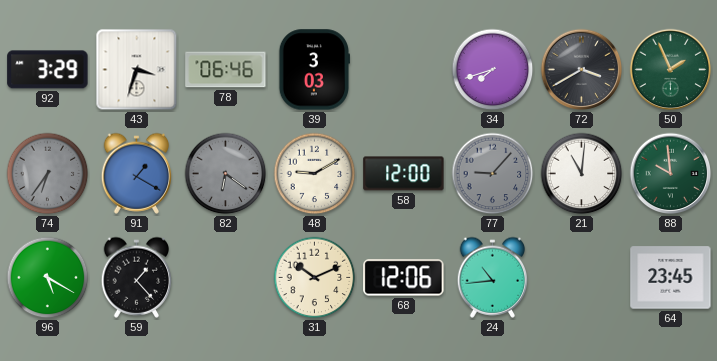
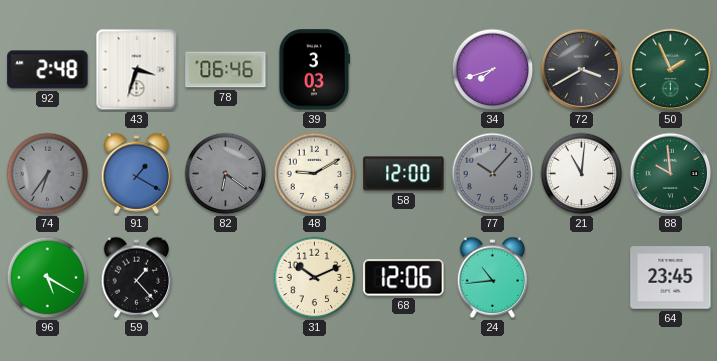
92: 3:29 -> 2:48 (48, 70)
77: 9:07 -> 10:07 (493, 174)
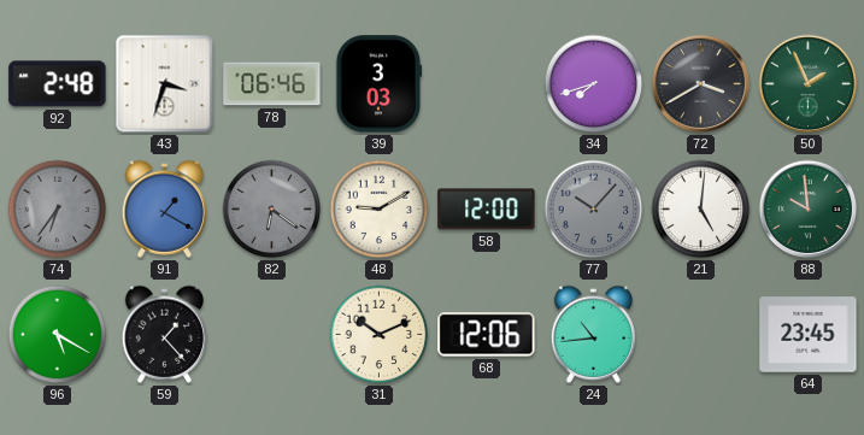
21: 11:01 -> 5:01 (701, 210)
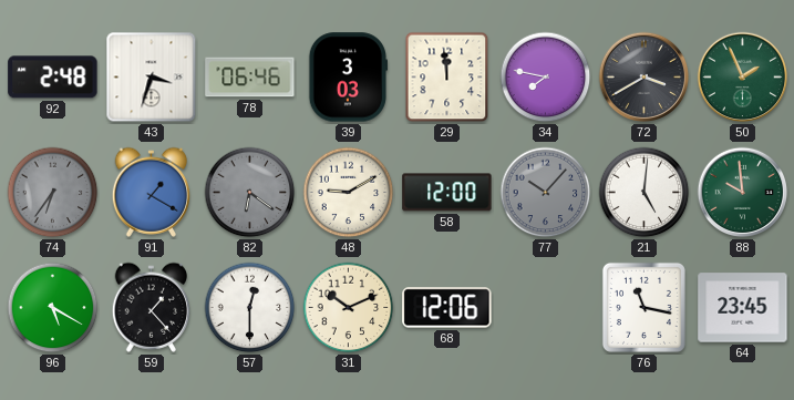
29: none -> 11:59 (447, 78)
34: 7:42 -> 7:47 (546, 78)
57: none -> 12:30 (250, 308)
24: 10:44 -> none (594, 334)
76: none -> 11:17 (643, 307)
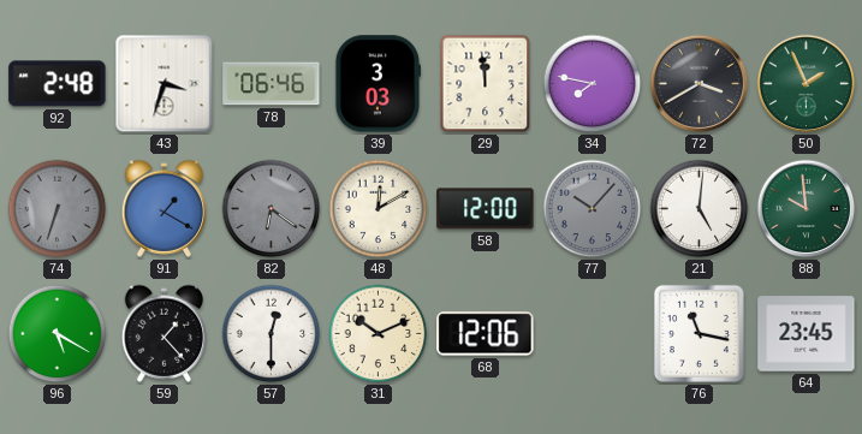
74: 6:36 -> 6:33 (58, 209)
48: 9:10 -> 12:10 (379, 209)
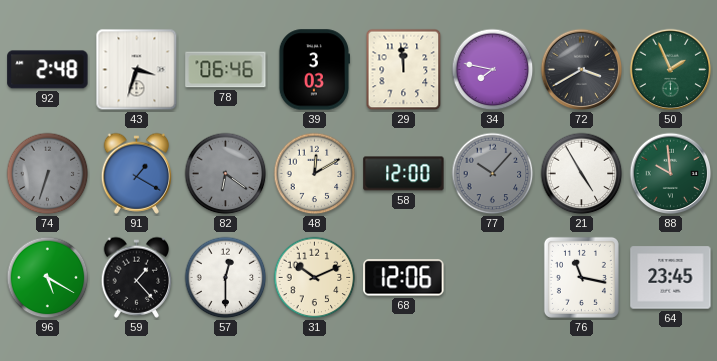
21: 5:01 -> 4:55 (582, 174)
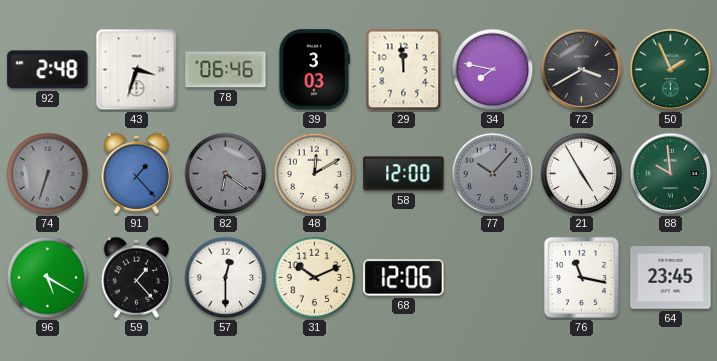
91: 1:20 -> 1:23 (137, 173)
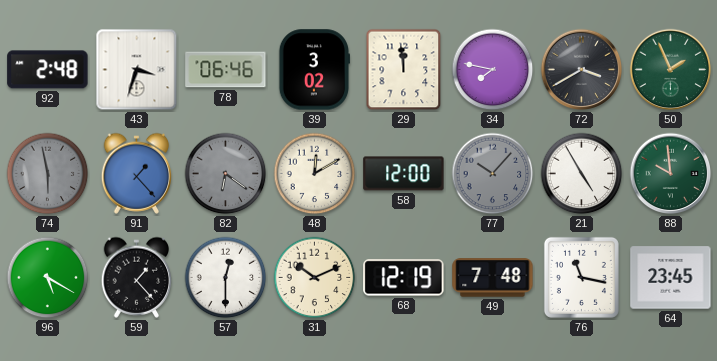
39: 3:03 -> 3:02 (315, 70)
74: 6:33 -> 5:58 (48, 174)
68: 12:06 -> 12:19 (404, 278)
49: none -> 7:48 (493, 278)
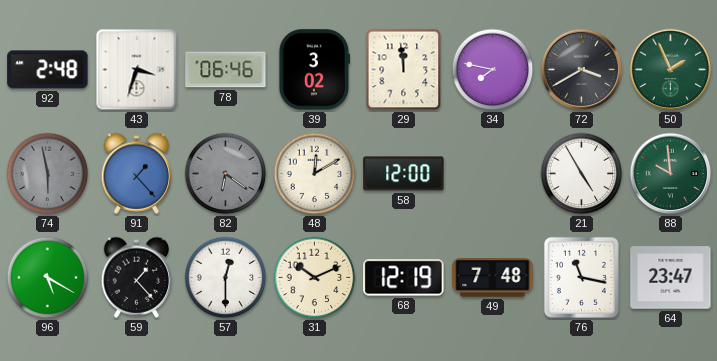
77: 10:07 -> none (493, 174)
64: 23:45 -> 23:47 (671, 278)
